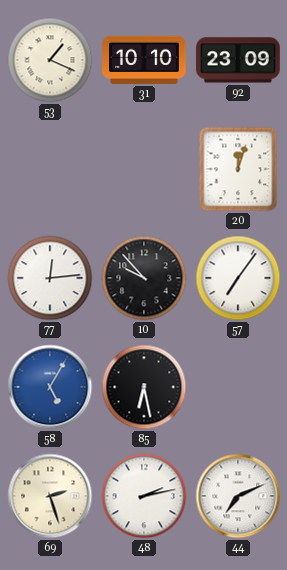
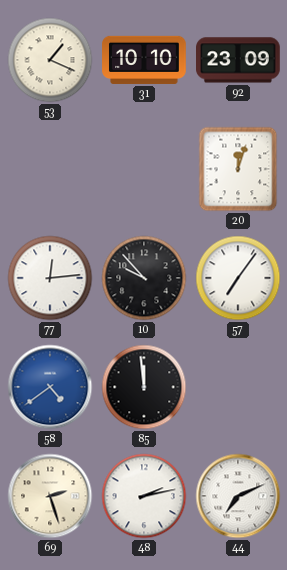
58: 5:05 -> 4:39 (50, 387)
85: 6:28 -> 11:59 (144, 387)
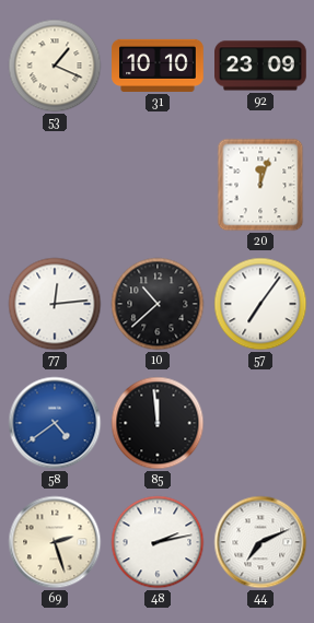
10: 9:53 -> 10:38 (158, 304)
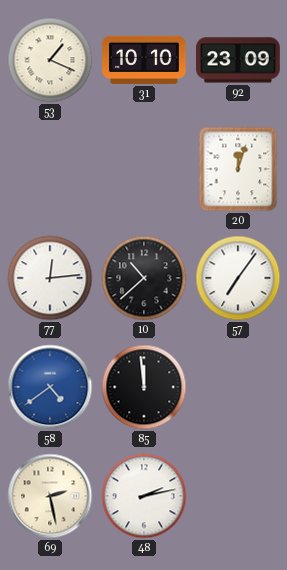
69: 2:27 -> 2:28 (50, 496)
44: 7:11 -> none (260, 542)
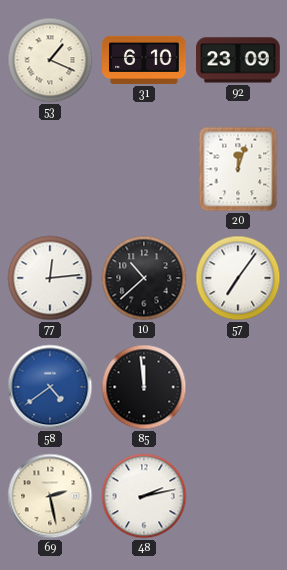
31: 10:10 -> 6:10 (144, 60)
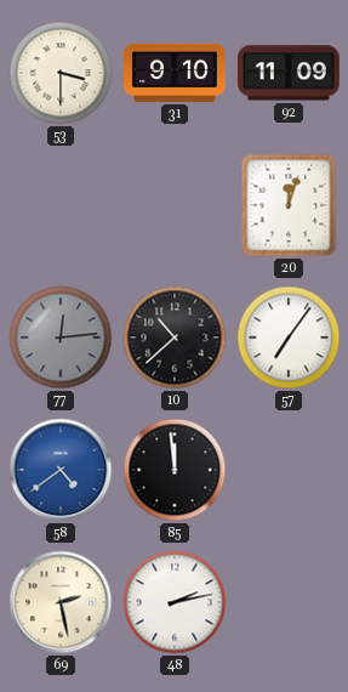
53: 1:19 -> 3:30 (61, 73)
31: 6:10 -> 9:10 (175, 73)
92: 23:09 -> 11:09 (290, 73)
77 dial: white -> grey (61, 338)
